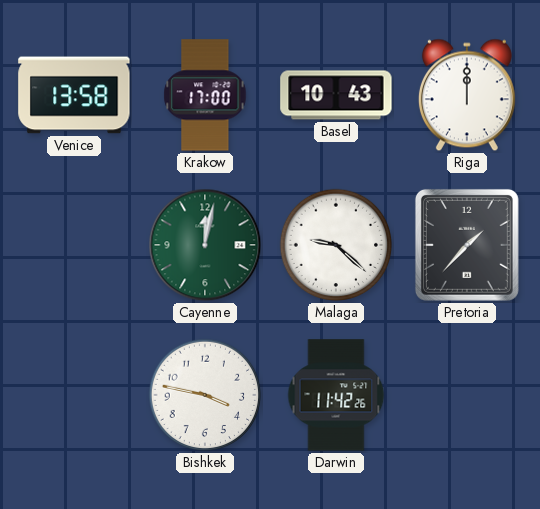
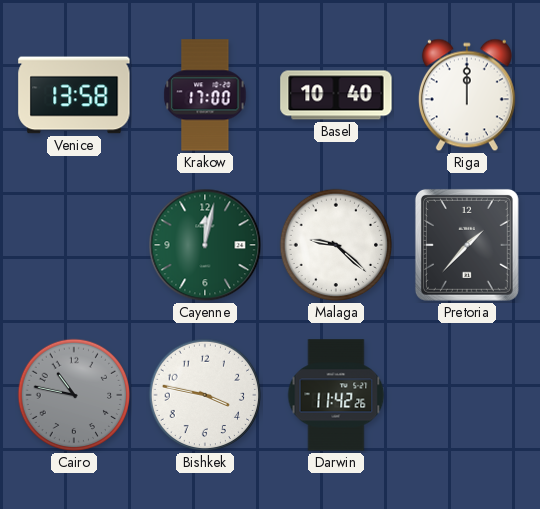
Basel: 10:43 -> 10:40 (336, 95)
Cairo: none -> 10:47 (74, 395)
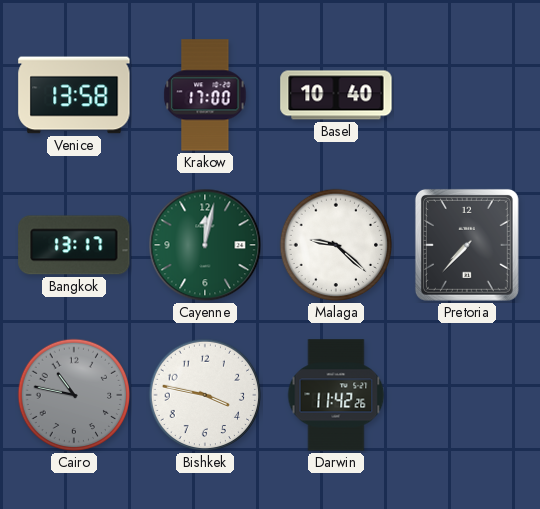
Riga: 12:00 -> none (467, 95)
Bangkok: none -> 13:17 (74, 245)
Pretoria: 1:37 -> 7:37 (467, 245)
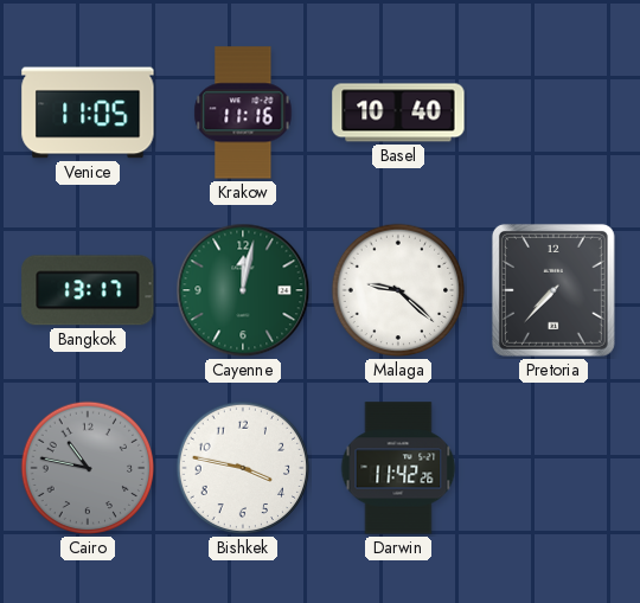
Venice: 13:58 -> 11:05 (88, 113)
Krakow: 17:00 -> 11:16 (243, 113)
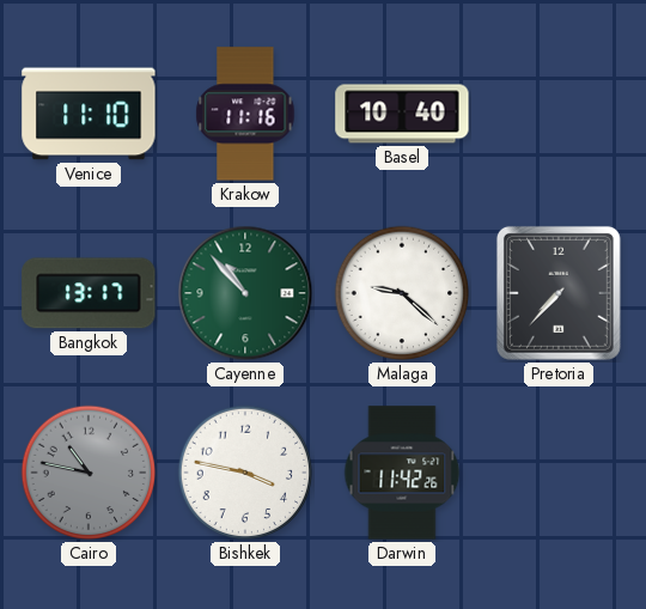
Venice: 11:05 -> 11:10 (89, 114)
Cayenne: 12:02 -> 10:53 (245, 293)
